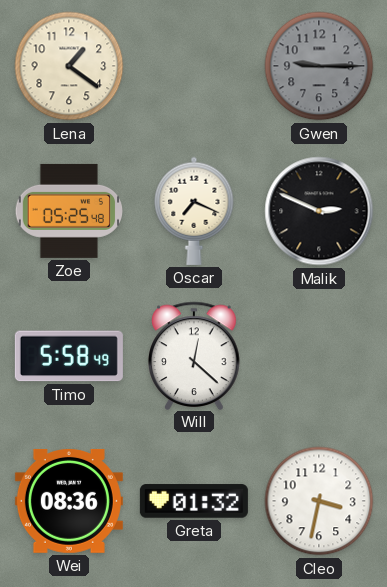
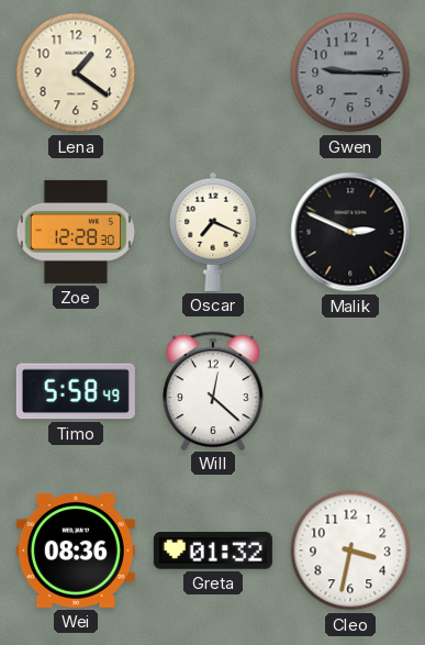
Zoe: 05:25 -> 12:28 (75, 232)
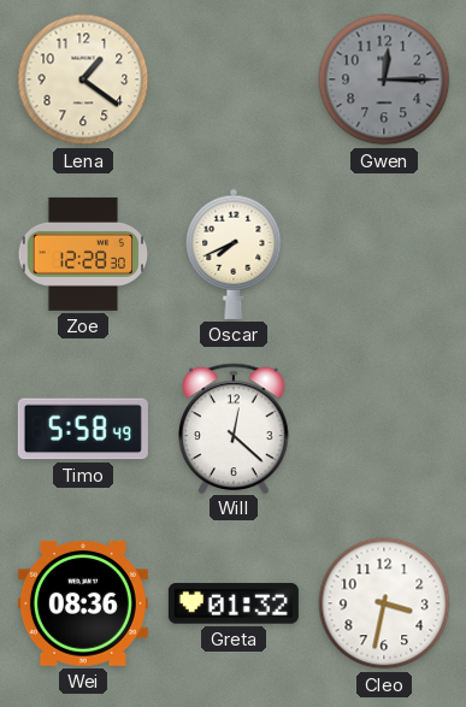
Gwen: 9:15 -> 12:15 (384, 79)
Oscar: 7:19 -> 7:41 (234, 254)
Malik: 2:49 -> none (350, 232)
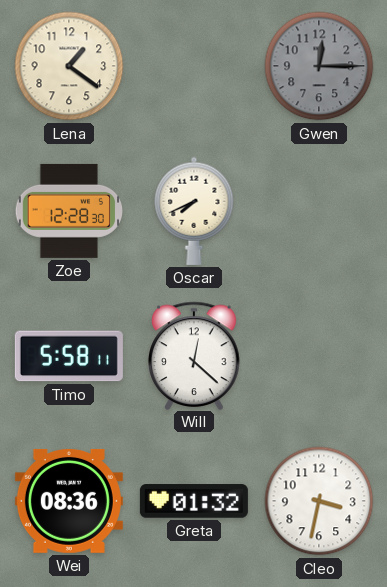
Timo: 5:58:49 -> 5:58:11 (69, 356)
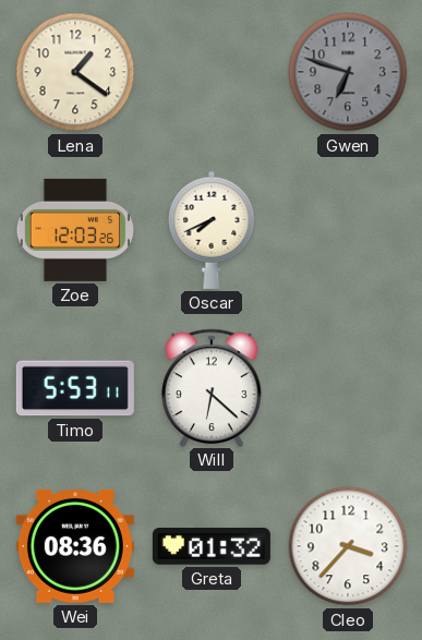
Gwen: 12:15 -> 6:48 (348, 72)
Zoe: 12:28 -> 12:03 (74, 230)
Timo: 5:58 -> 5:53 (75, 388)
Will: 12:22 -> 6:22 (213, 387)
Cleo: 3:32 -> 3:37 (348, 546)
